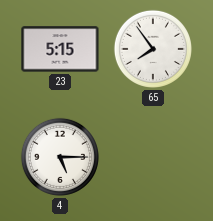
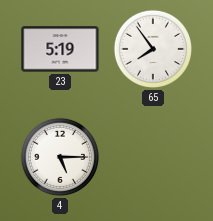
23: 5:15 -> 5:19 (60, 49)
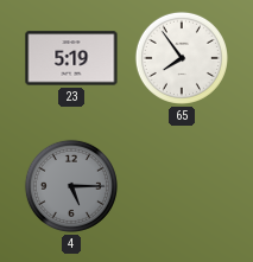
4 dial: white -> grey (71, 186)
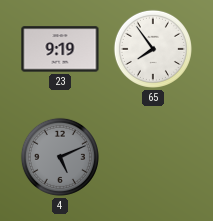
23: 5:19 -> 9:19 (60, 49)
4: 5:15 -> 5:11 (60, 157)
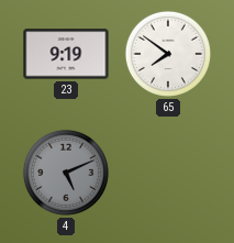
65: 7:54 -> 7:51 (168, 54)
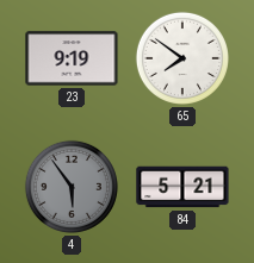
4: 5:11 -> 5:54 (72, 187)
84: none -> 5:21 (182, 187)
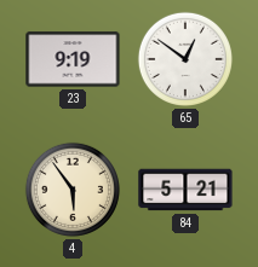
65: 7:51 -> 12:51 (185, 59)
4 dial: grey -> cream (73, 190)
